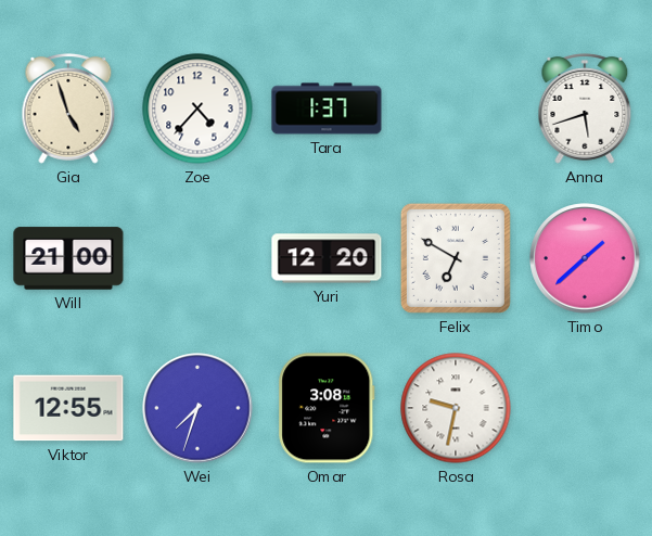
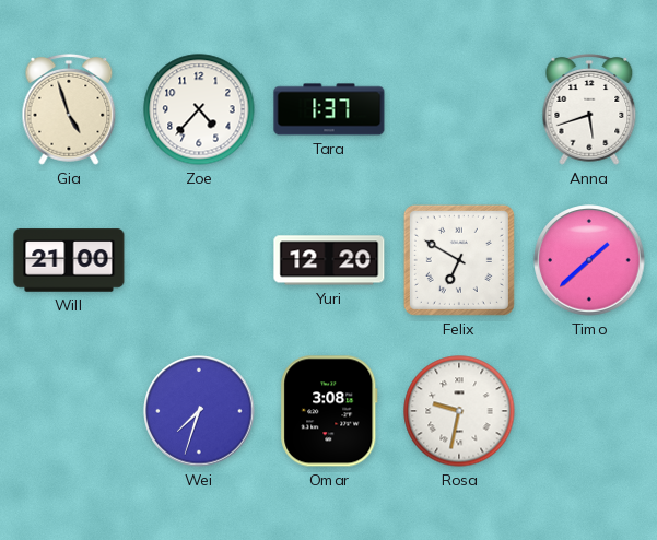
Viktor: 12:55 -> none (68, 408)
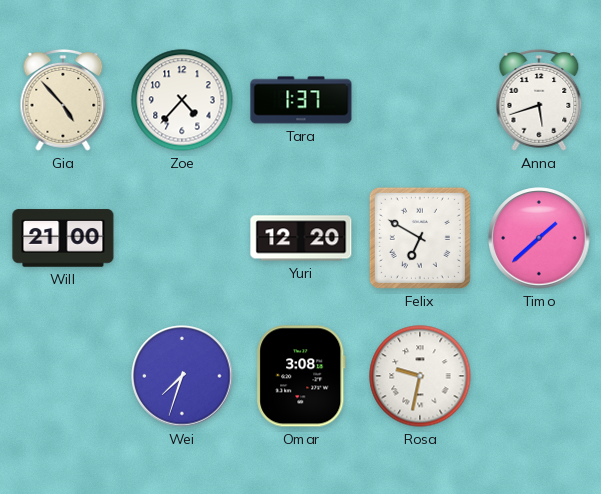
Gia: 4:57 -> 4:53 (63, 100)
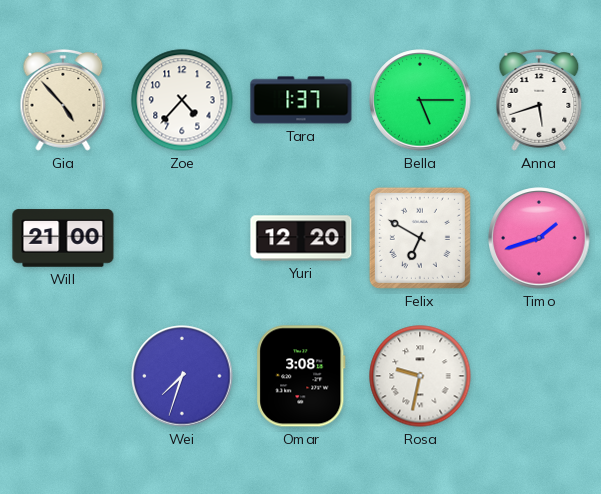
Bella: none -> 5:15 (420, 100)
Timo: 1:38 -> 1:42 (539, 238)
